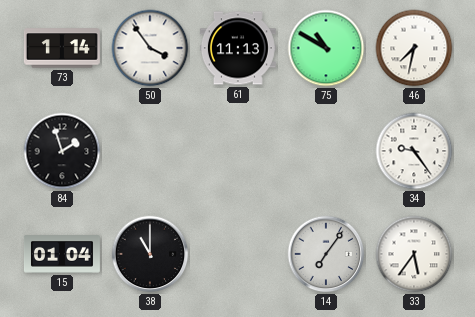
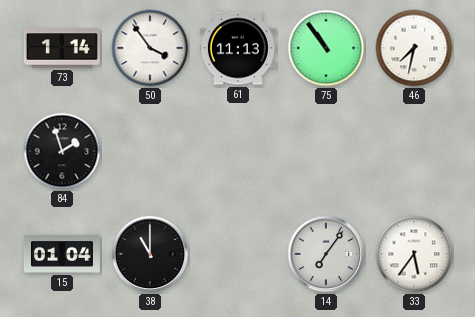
75: 10:50 -> 10:54 (326, 48)
34: 9:24 -> none (414, 151)
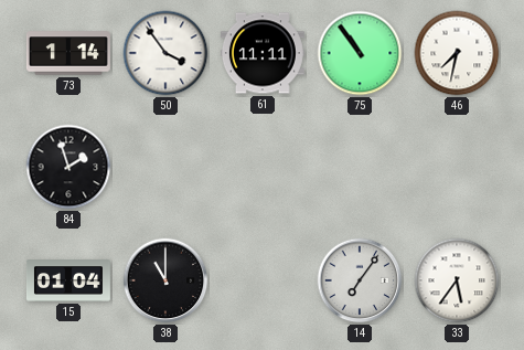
61: 11:13 -> 11:11 (263, 53)
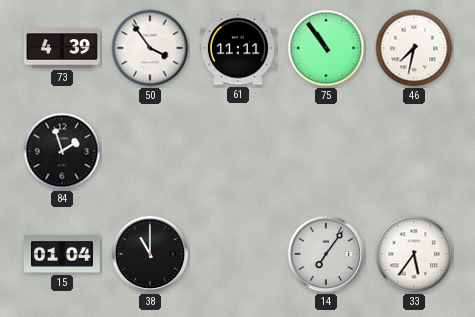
73: 1:14 -> 4:39 (62, 48)
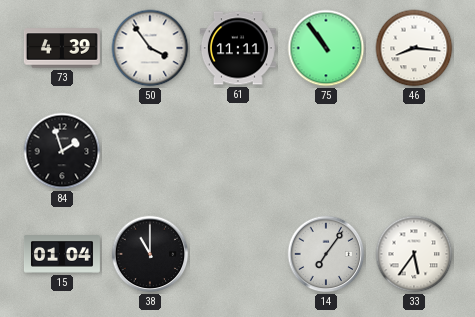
46: 7:32 -> 8:16 (414, 48)
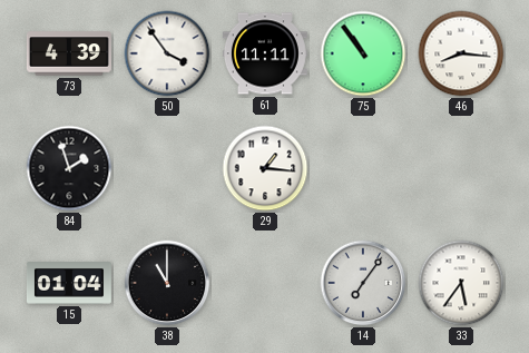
29: none -> 1:16 (265, 168)
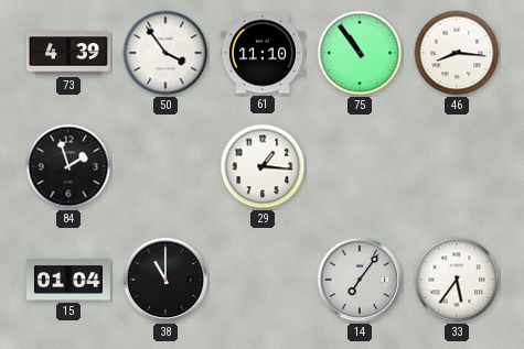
61: 11:11 -> 11:10 (263, 53)
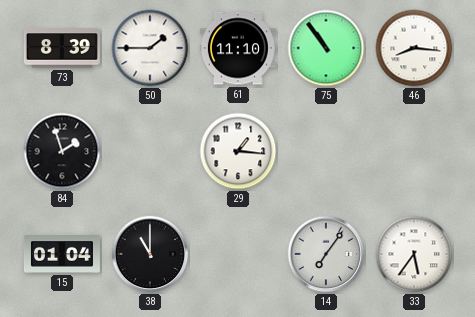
73: 4:39 -> 8:39 (62, 48)
50: 3:54 -> 1:45 (150, 48)
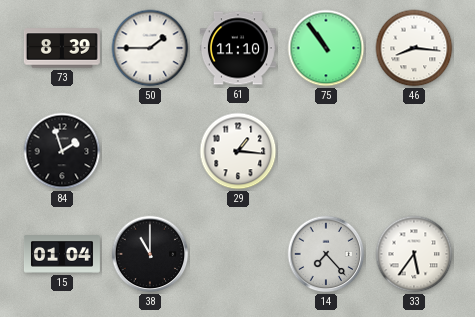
14: 7:06 -> 7:23 (326, 254)
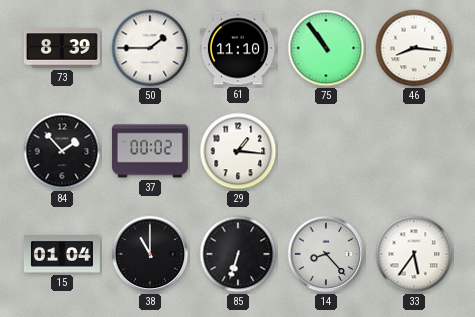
84: 1:57 -> 1:53 (62, 151)
37: none -> 00:02 (150, 151)
85: none -> 6:33 (238, 254)
14: 7:23 -> 8:23 (326, 254)
